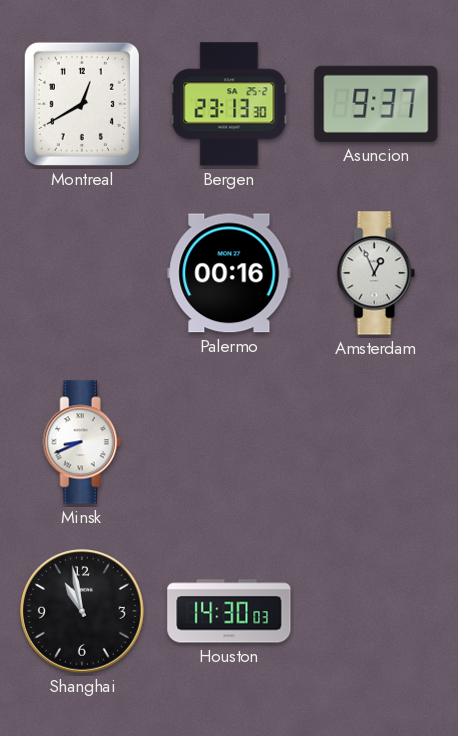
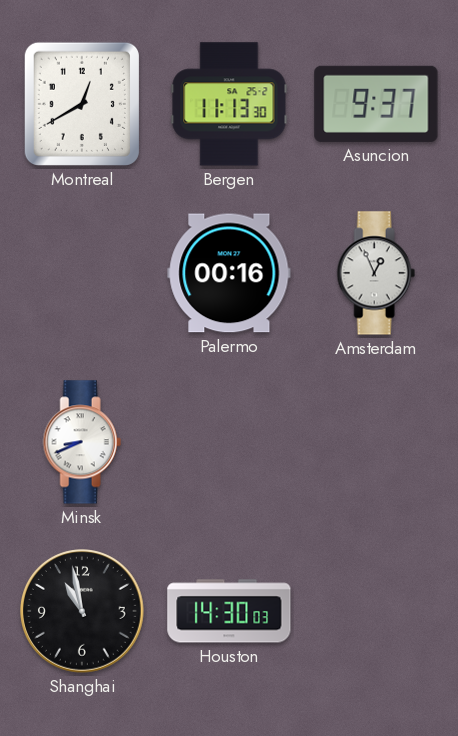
Bergen: 23:13 -> 11:13 (229, 104)
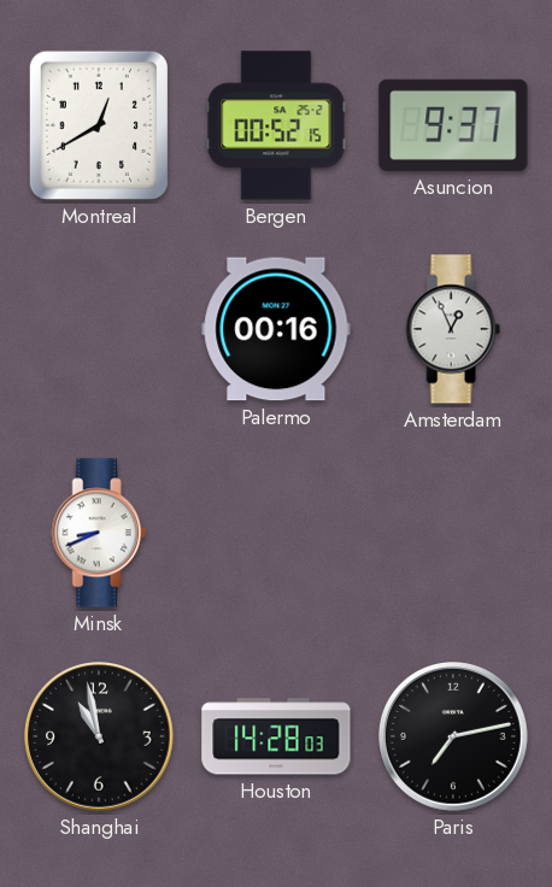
Bergen: 11:13 -> 00:52 (276, 125)
Houston: 14:30 -> 14:28 (276, 736)
Paris: none -> 7:13 (454, 738)
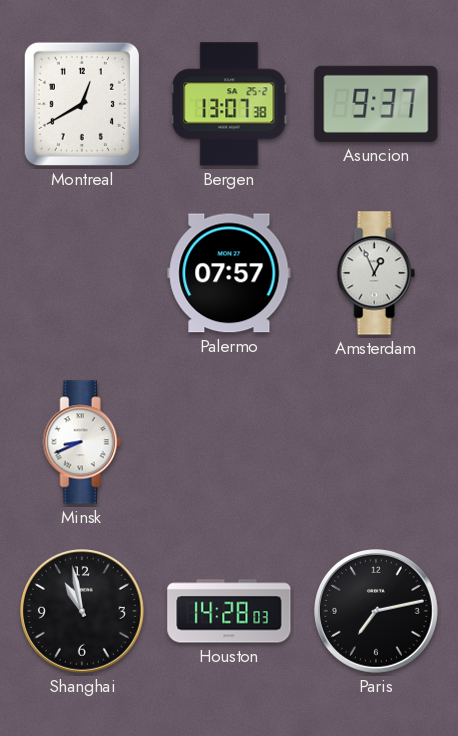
Bergen: 00:52 -> 13:07 (229, 104)
Palermo: 00:16 -> 07:57 (229, 273)
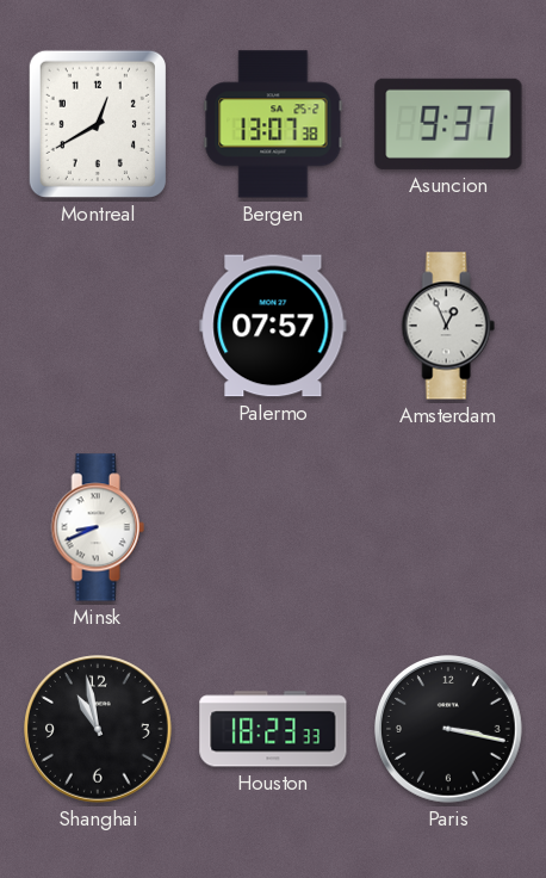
Houston: 14:28 -> 18:23 (273, 729)
Paris: 7:13 -> 3:17 (449, 730)
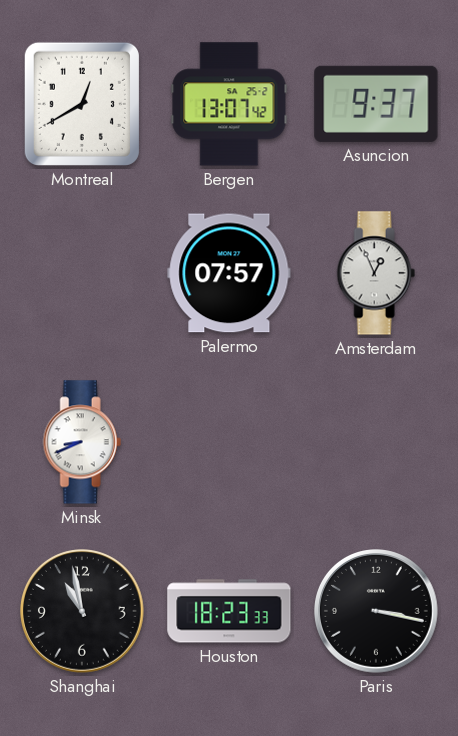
Bergen: 13:07:38 -> 13:07:42 (229, 104)
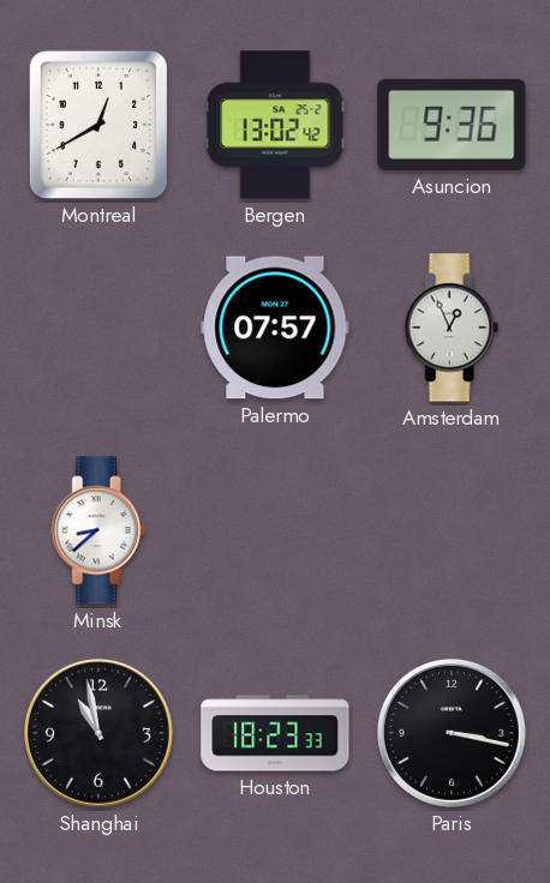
Bergen: 13:07 -> 13:02 (275, 125)
Asuncion: 9:37 -> 9:36 (452, 125)
Minsk: 8:41 -> 8:38 (98, 530)
